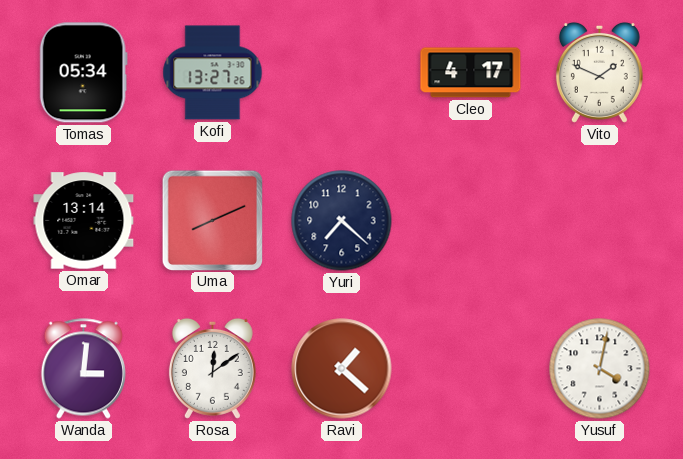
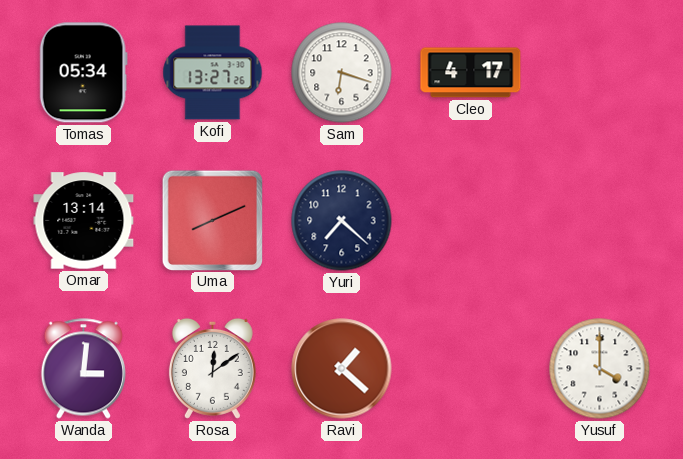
Sam: none -> 6:18 (342, 73)
Vito: 1:49 -> none (599, 72)
Yusuf: 4:02 -> 4:00 (600, 369)
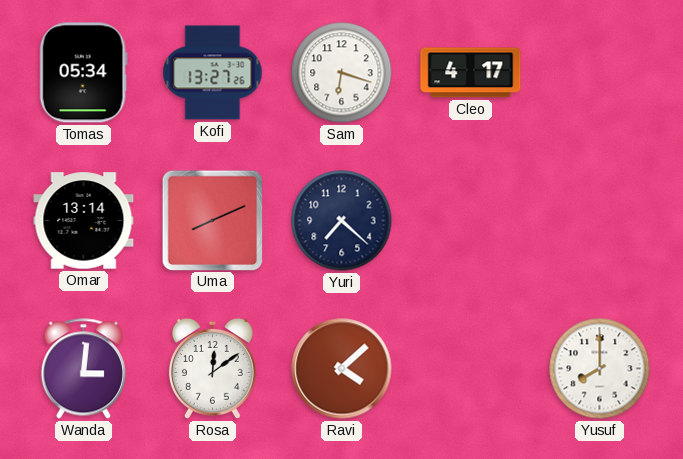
Ravi: 1:22 -> 4:08 (342, 369)
Yusuf: 4:00 -> 8:00 (600, 369)
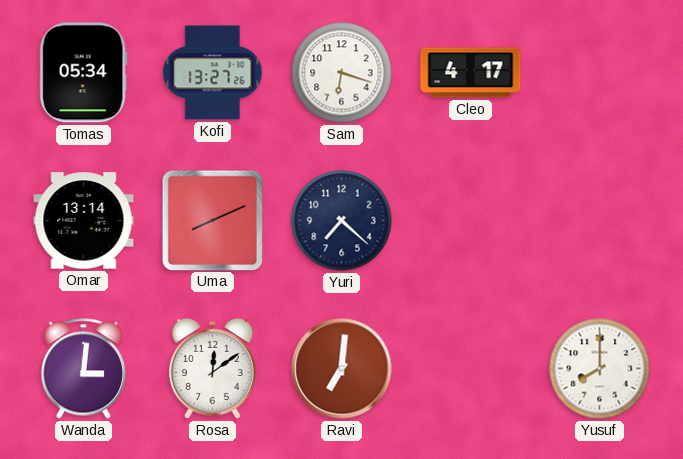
Ravi: 4:08 -> 7:01 (342, 369)
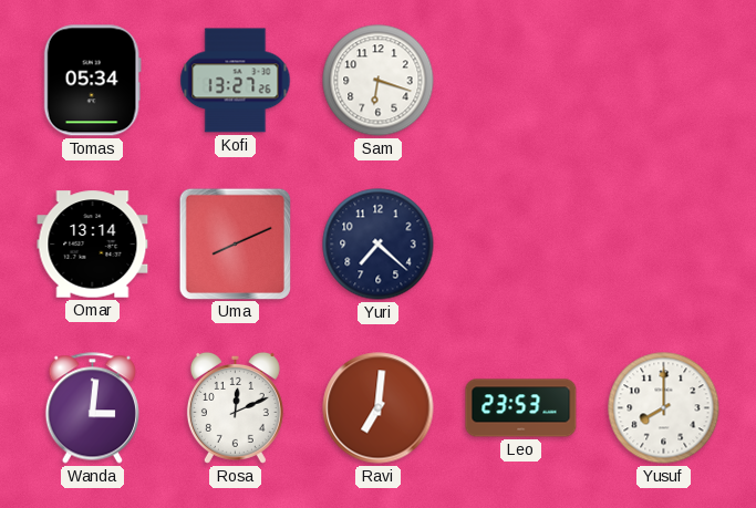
Cleo: 4:17 -> none (471, 73)
Rosa: 12:09 -> 12:11 (235, 407)
Leo: none -> 23:53 (521, 408)
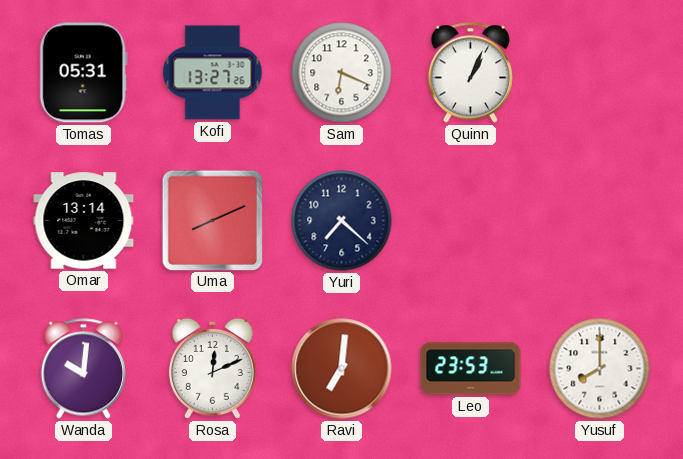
Tomas: 05:34 -> 05:31 (83, 73)
Sam: 6:18 -> 6:19 (342, 73)
Quinn: none -> 1:04 (470, 73)
Wanda: 3:01 -> 10:01 (83, 369)
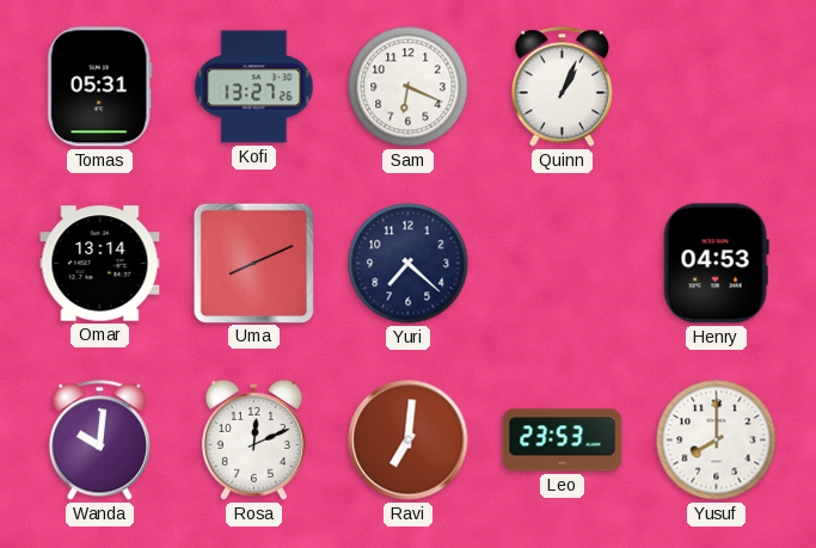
Henry: none -> 04:53 (716, 264)
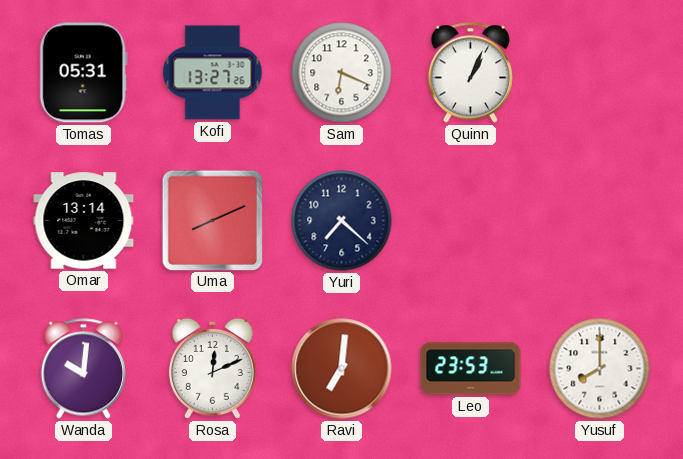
Henry: 04:53 -> none (716, 264)
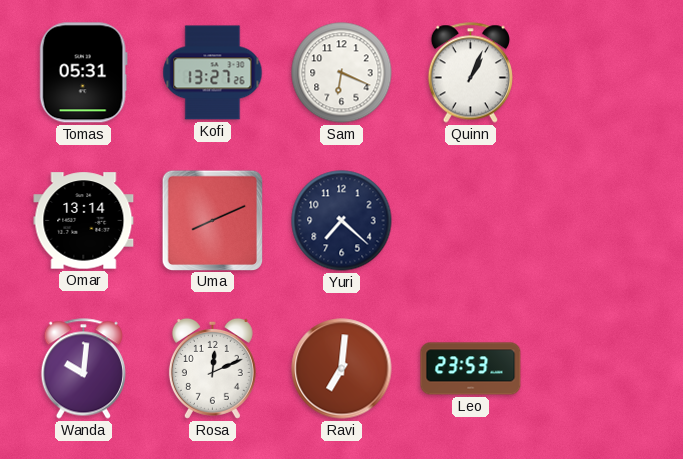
Yusuf: 8:00 -> none (600, 369)
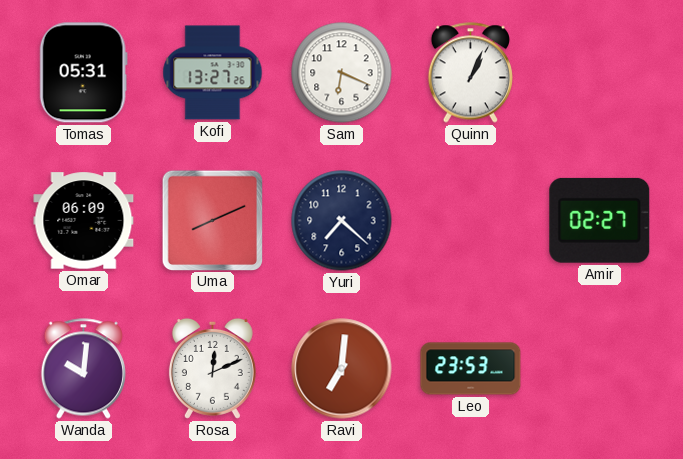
Omar: 13:14 -> 06:09 (84, 221)
Amir: none -> 02:27 (600, 220)
